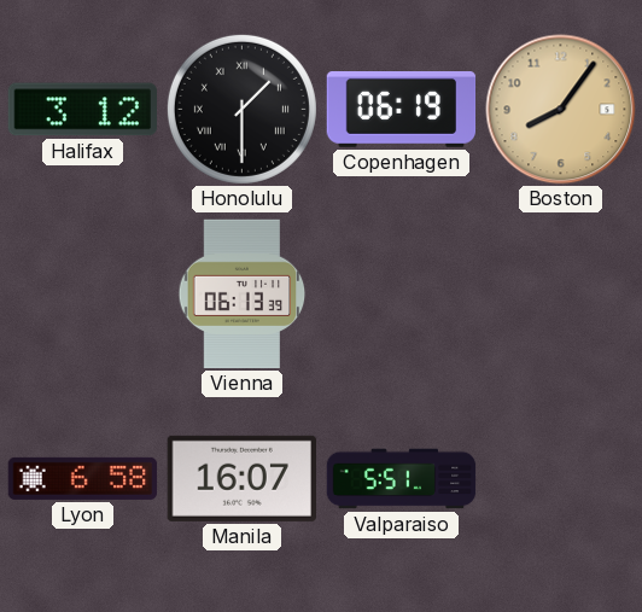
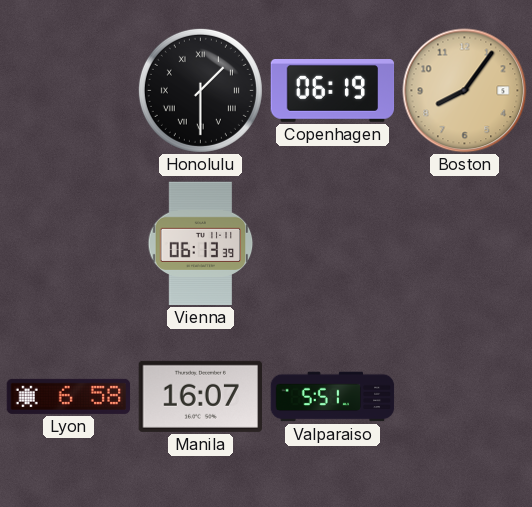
Halifax: 3:12 -> none (82, 110)
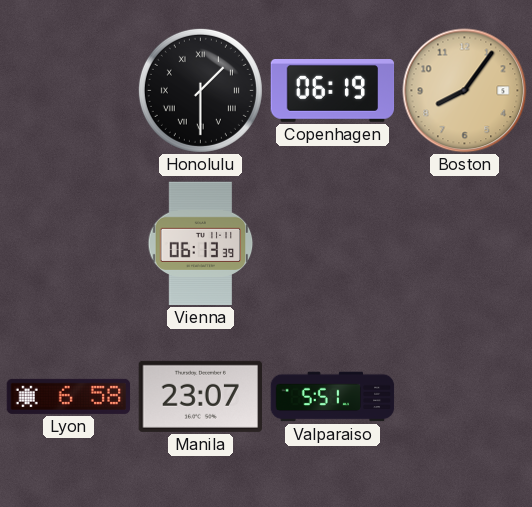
Manila: 16:07 -> 23:07 (200, 396)
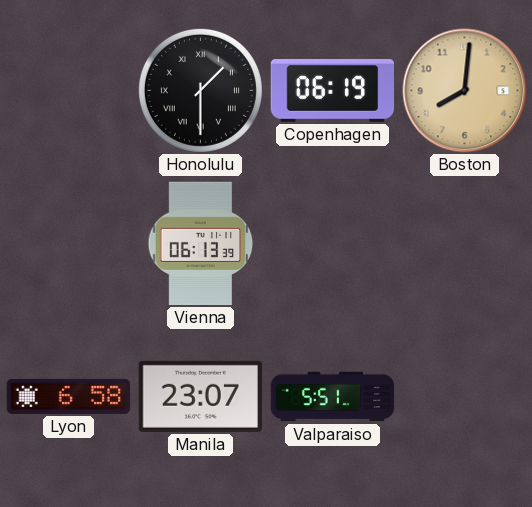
Boston: 8:06 -> 8:01 (465, 91)
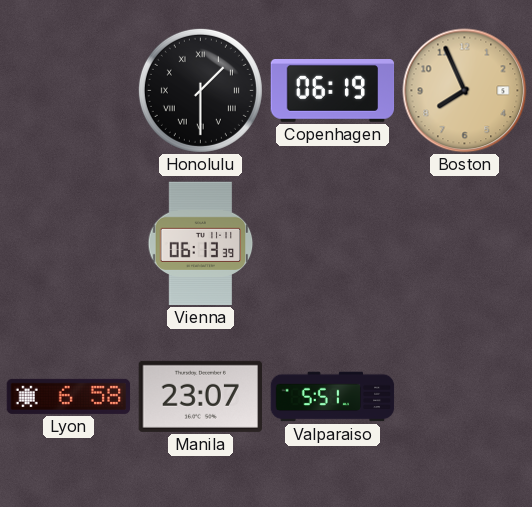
Boston: 8:01 -> 7:56 (465, 91)
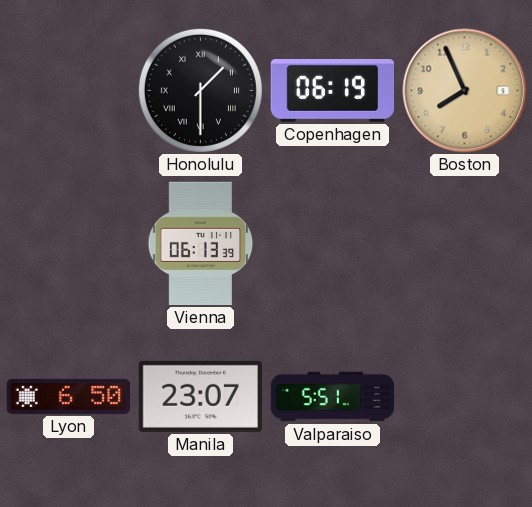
Lyon: 6:58 -> 6:50 (69, 396)
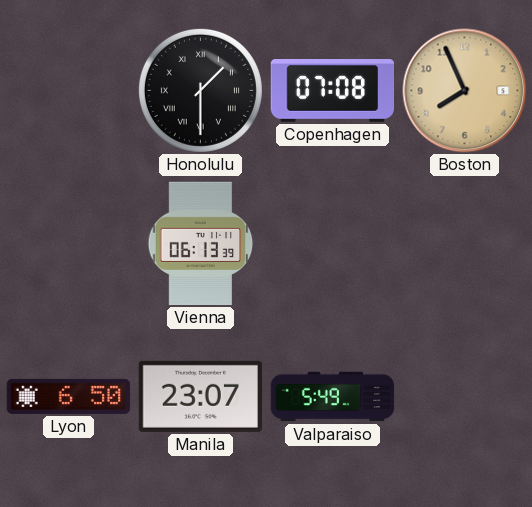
Copenhagen: 06:19 -> 07:08 (333, 91)
Valparaiso: 5:51 -> 5:49 (333, 397)
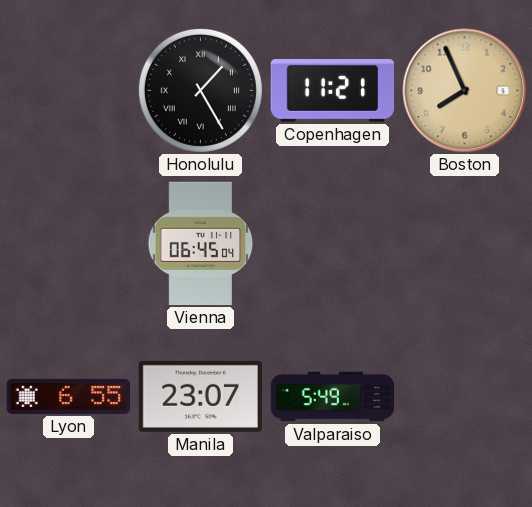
Honolulu: 1:30 -> 1:25 (200, 90)
Copenhagen: 07:08 -> 11:21 (333, 91)
Vienna: 06:13 -> 06:45 (201, 244)
Lyon: 6:50 -> 6:55 (69, 396)
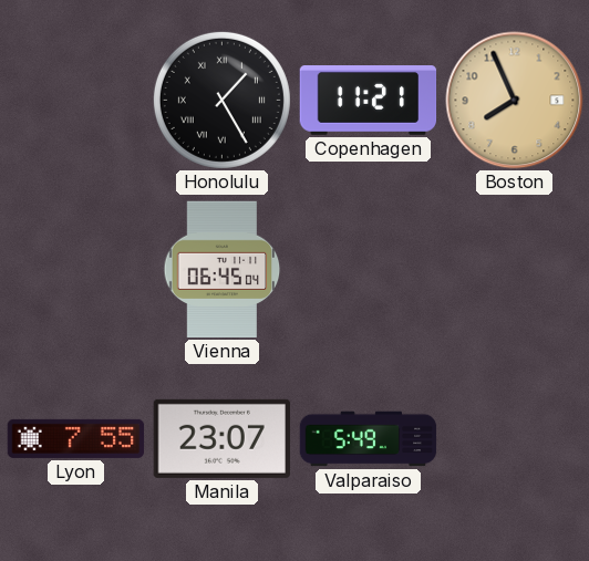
Lyon: 6:55 -> 7:55 (76, 438)
